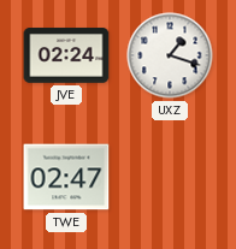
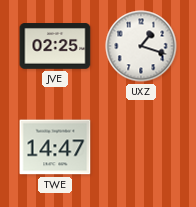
JVE: 02:24 -> 02:25 (55, 46)
TWE: 02:47 -> 14:47 (55, 147)
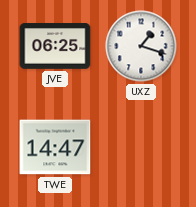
JVE: 02:25 -> 06:25 (55, 46)
